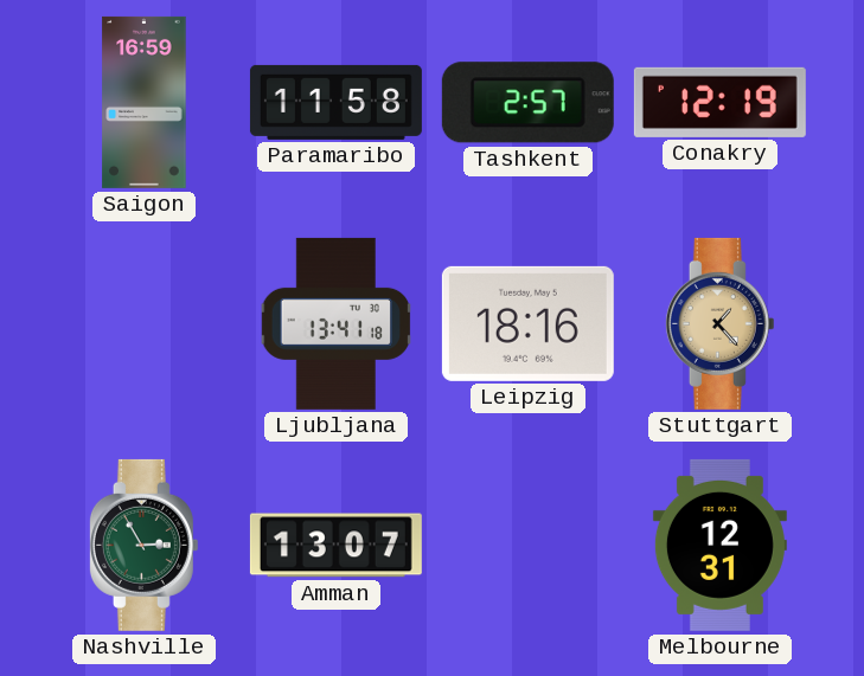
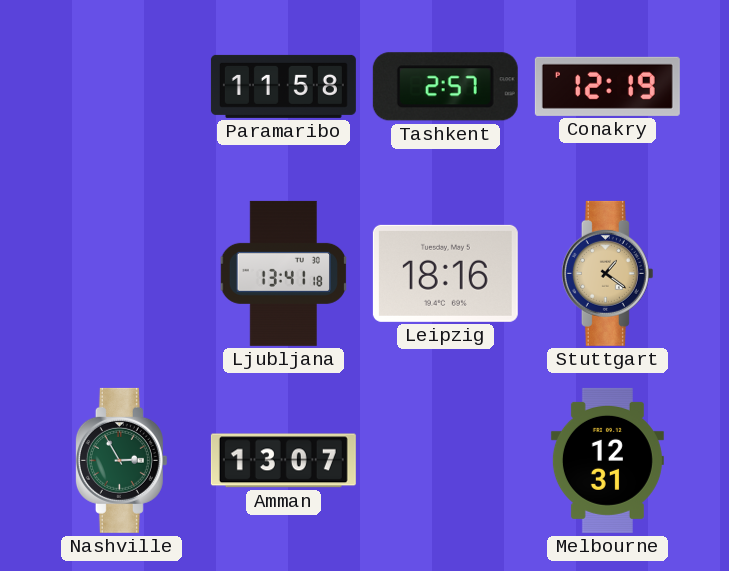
Saigon: 16:59 -> none (145, 102)
Stuttgart: 1:23 -> 1:21 (607, 273)
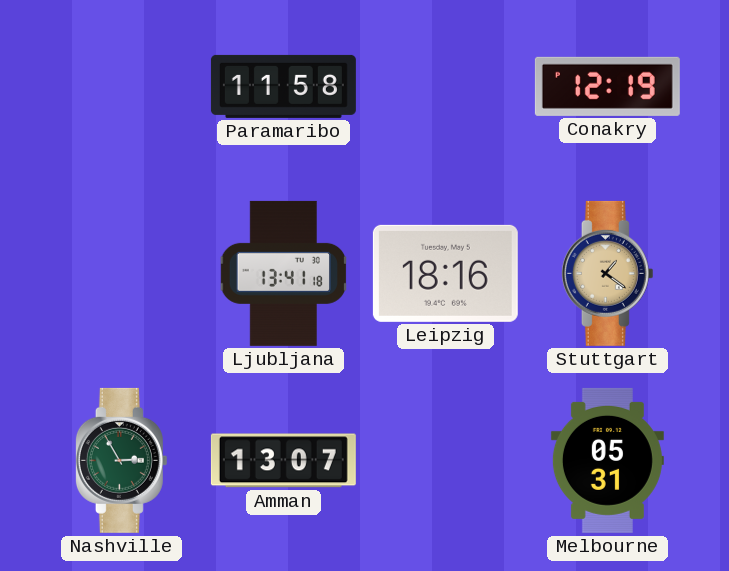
Tashkent: 2:57 -> none (445, 87)
Melbourne: 12:31 -> 05:31 (607, 460)
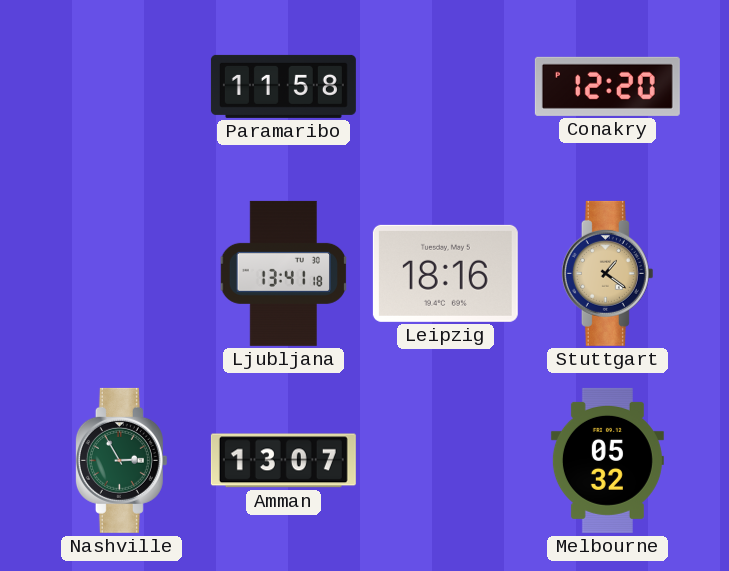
Conakry: 12:19 -> 12:20 (607, 86)
Melbourne: 05:31 -> 05:32 (607, 460)
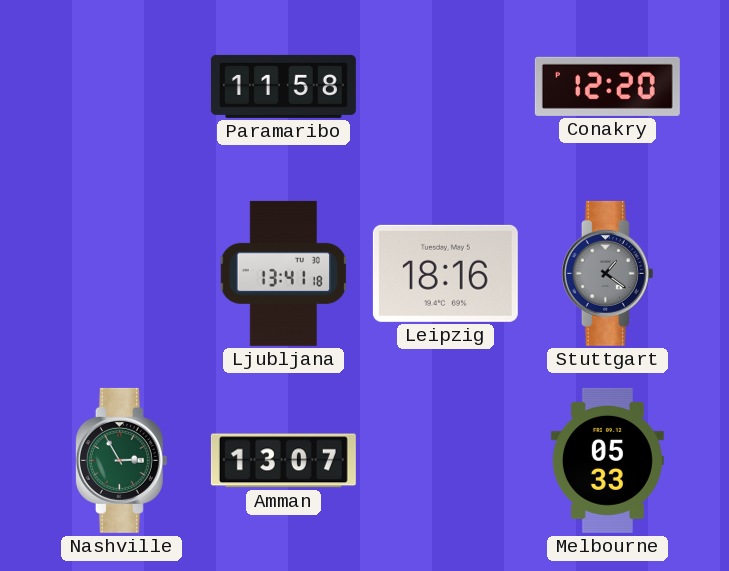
Stuttgart dial: champagne -> grey (607, 273)
Melbourne: 05:32 -> 05:33 (607, 460)
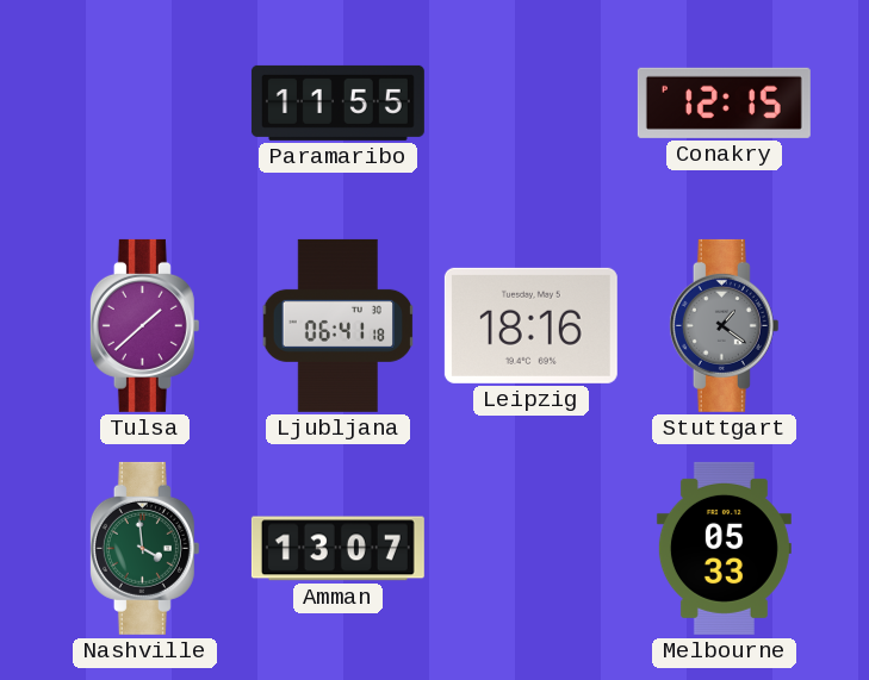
Paramaribo: 11:58 -> 11:55 (337, 102)
Conakry: 12:20 -> 12:15 (724, 102)
Tulsa: none -> 1:38 (144, 325)
Ljubljana: 13:41 -> 06:41 (337, 325)
Nashville: 2:55 -> 3:59 (144, 548)
